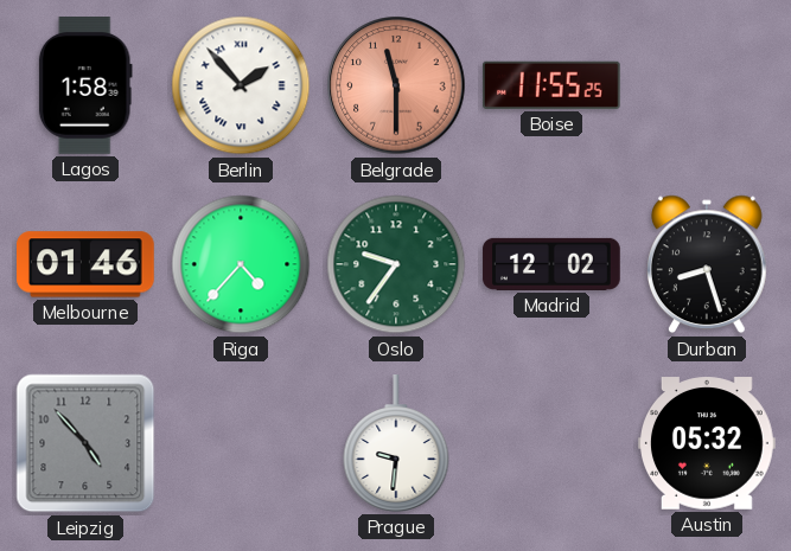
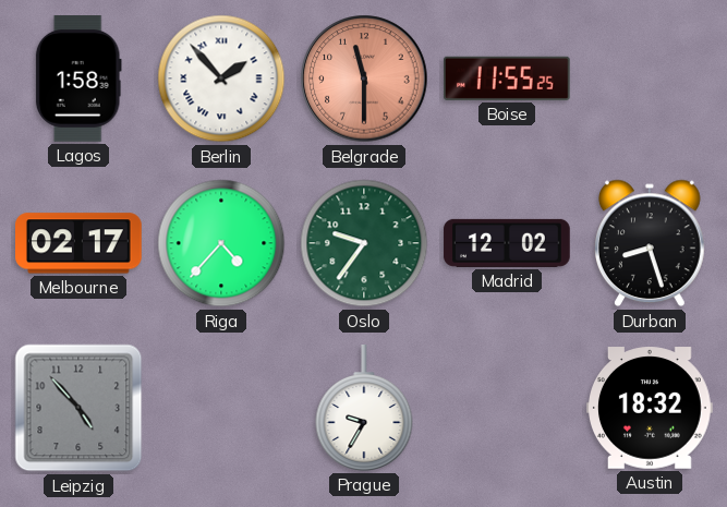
Melbourne: 01:46 -> 02:17 (80, 243)
Prague: 9:31 -> 9:35 (364, 409)
Austin: 05:32 -> 18:32 (651, 408)
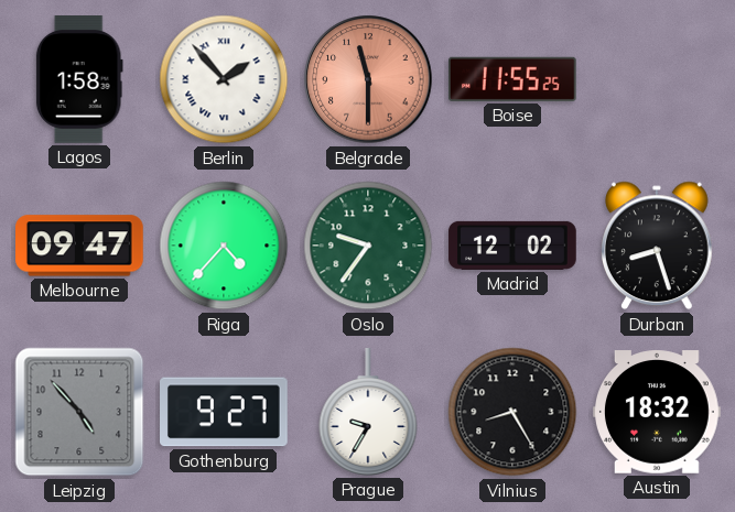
Melbourne: 02:17 -> 09:47 (80, 246)
Gothenburg: none -> 9:27 (225, 412)
Vilnius: none -> 8:25 (512, 412)
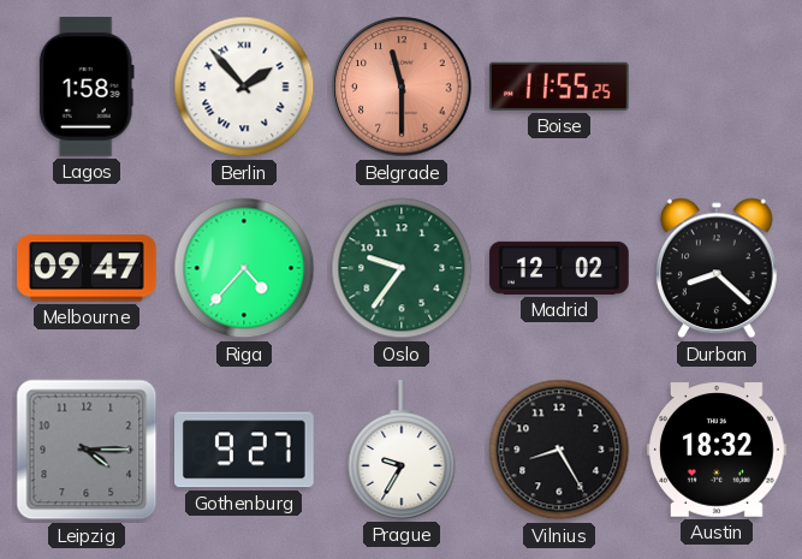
Durban: 8:27 -> 8:22 (718, 268)
Leipzig: 4:53 -> 4:15 (87, 450)
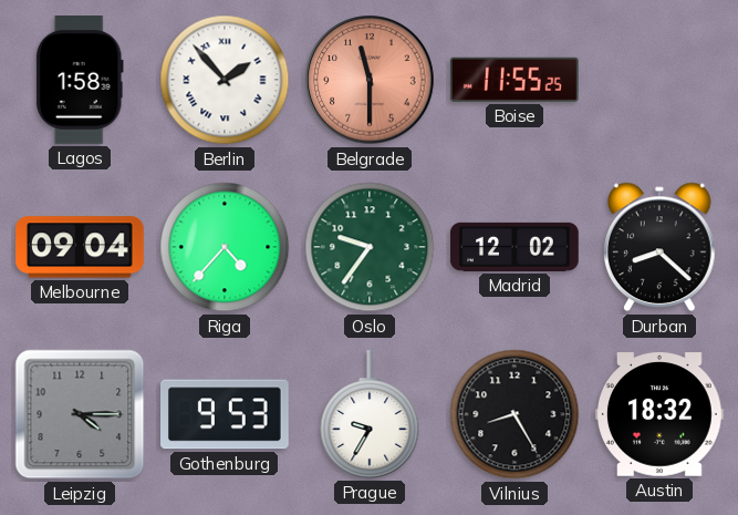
Melbourne: 09:47 -> 09:04 (81, 247)
Gothenburg: 9:27 -> 9:53 (226, 414)
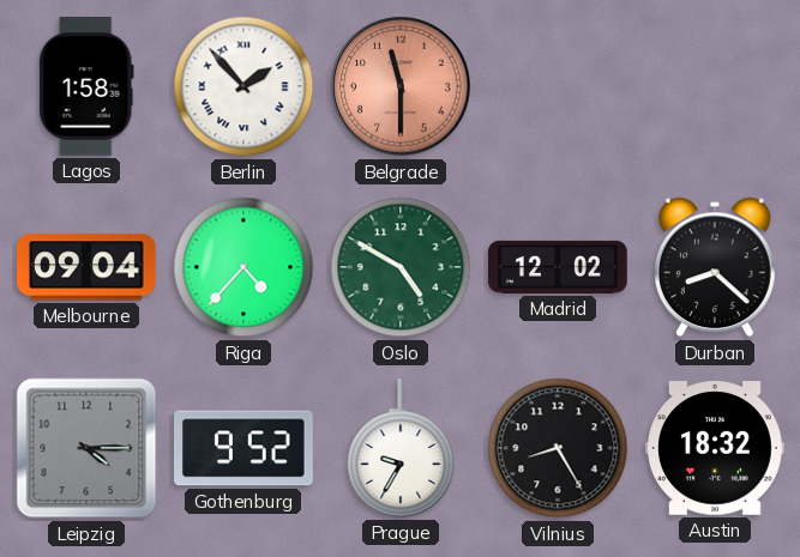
Boise: 11:55 -> none (514, 80)
Oslo: 9:36 -> 4:50 (401, 267)
Gothenburg: 9:53 -> 9:52 (245, 448)
